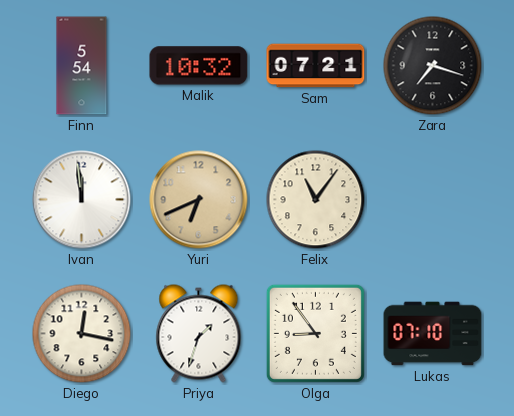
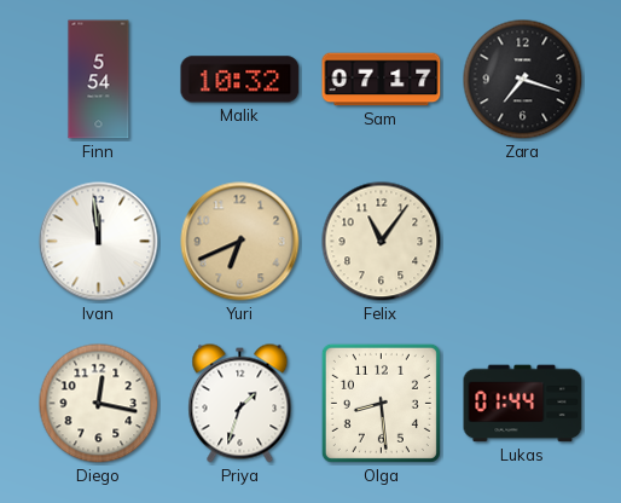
Sam: 07:21 -> 07:17 (382, 80)
Olga: 8:54 -> 8:29 (381, 403)
Lukas: 07:10 -> 01:44 (523, 404)
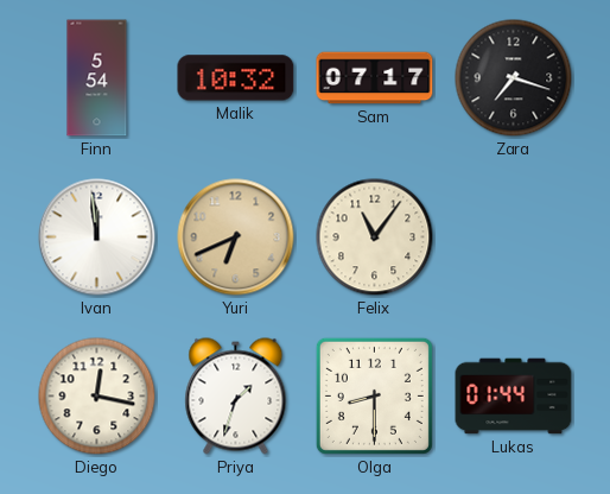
Olga: 8:29 -> 8:30 (374, 395)
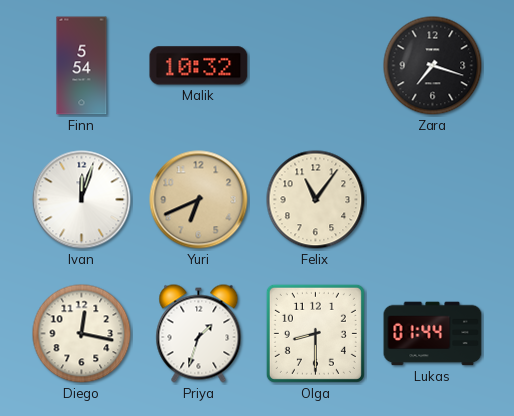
Sam: 07:17 -> none (375, 78)
Ivan: 11:59 -> 12:03 (82, 200)
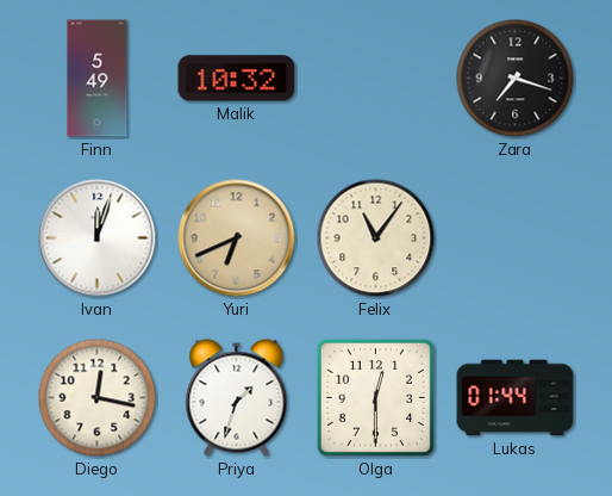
Finn: 5:54 -> 5:49 (98, 79)
Olga: 8:30 -> 12:30 (375, 397)
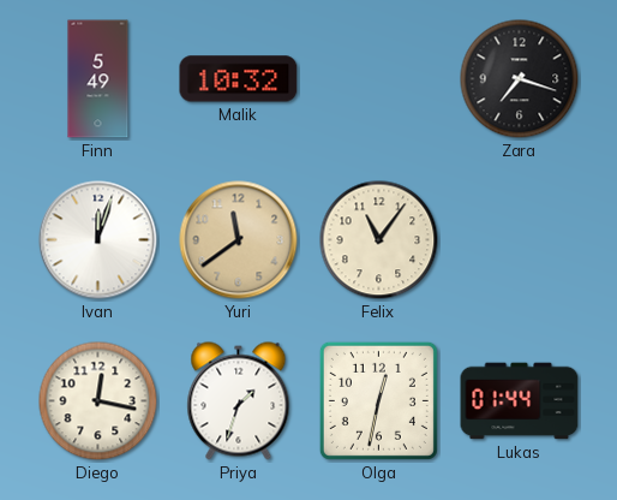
Yuri: 6:41 -> 11:39 (239, 240)
Olga: 12:30 -> 12:32 (378, 400)
